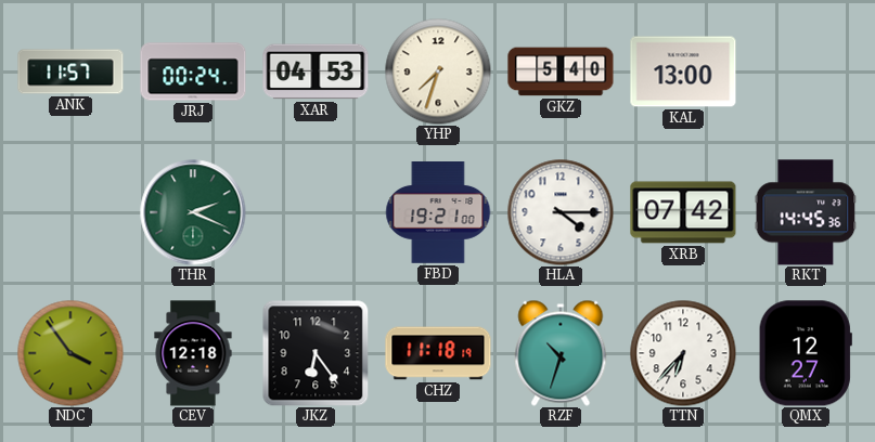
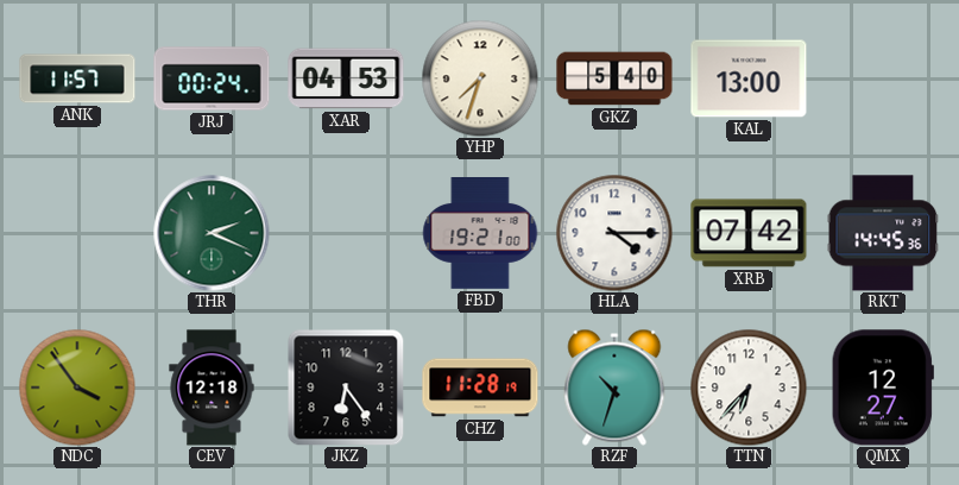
CHZ: 11:18 -> 11:28 (480, 388)
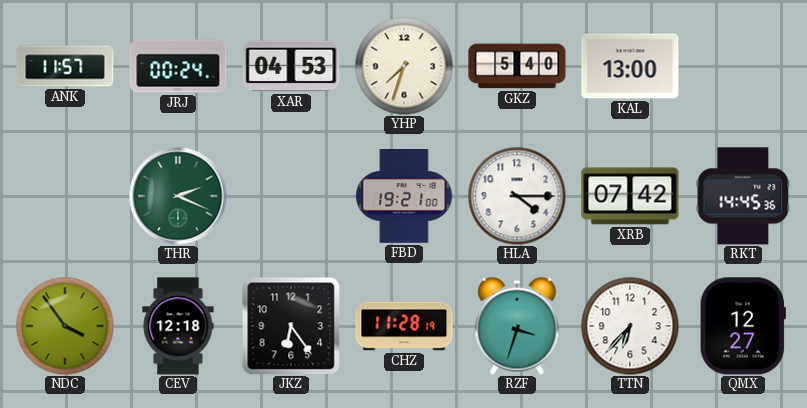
RZF: 10:33 -> 3:33 (517, 326)
